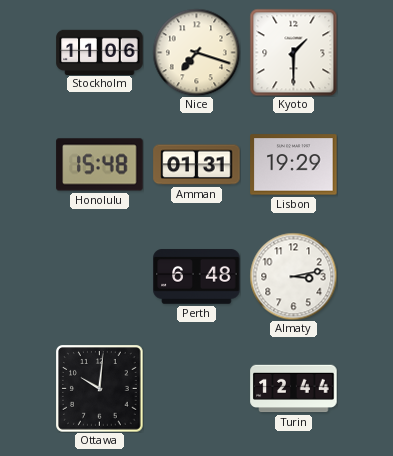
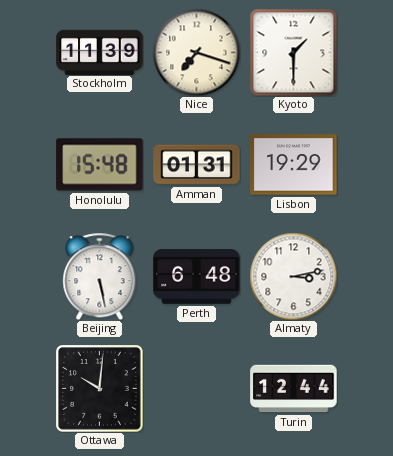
Stockholm: 11:06 -> 11:39 (100, 52)
Beijing: none -> 5:28 (100, 276)
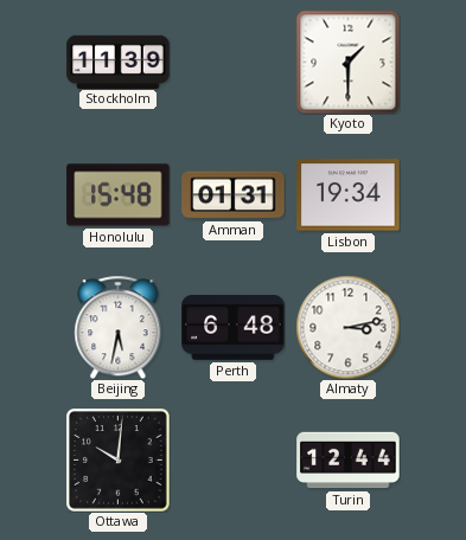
Nice: 7:18 -> none (196, 52)
Lisbon: 19:29 -> 19:34 (349, 195)
Beijing: 5:28 -> 5:32 (119, 327)
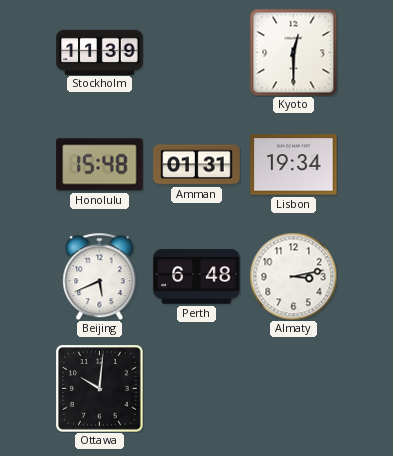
Kyoto: 1:30 -> 12:30 (293, 52)
Beijing: 5:32 -> 5:41 (100, 276)
Turin: 12:44 -> none (349, 461)
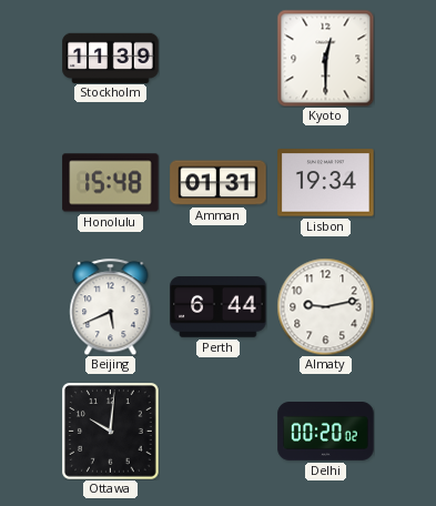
Perth: 6:48 -> 6:44 (219, 307)
Almaty: 3:13 -> 9:13 (325, 306)
Delhi: none -> 00:20 (326, 432)
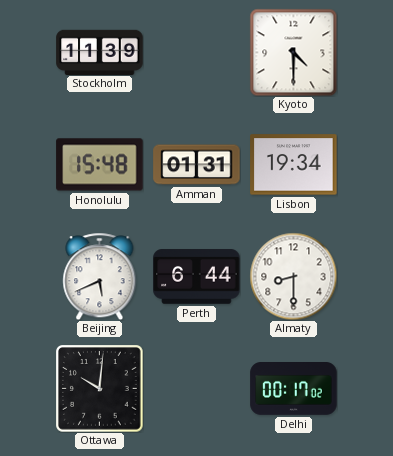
Kyoto: 12:30 -> 4:30 (293, 52)
Almaty: 9:13 -> 8:30 (293, 276)
Delhi: 00:20 -> 00:17 (294, 389)
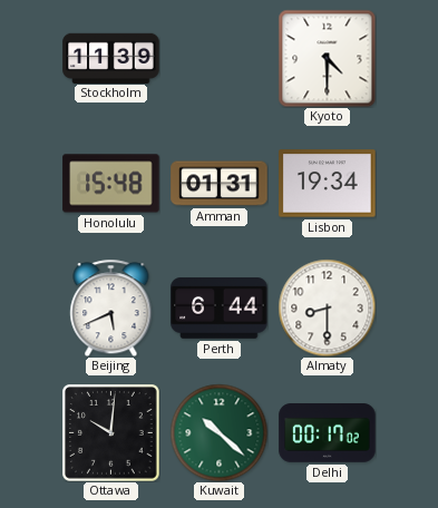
Kuwait: none -> 10:22 (218, 432)
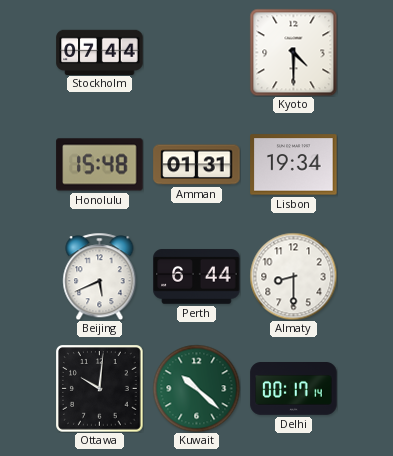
Stockholm: 11:39 -> 07:44 (100, 52)
Delhi: 00:17:02 -> 00:17:14 (294, 389)
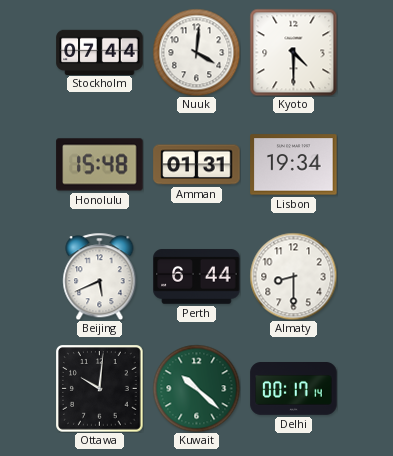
Nuuk: none -> 4:01 (196, 52)
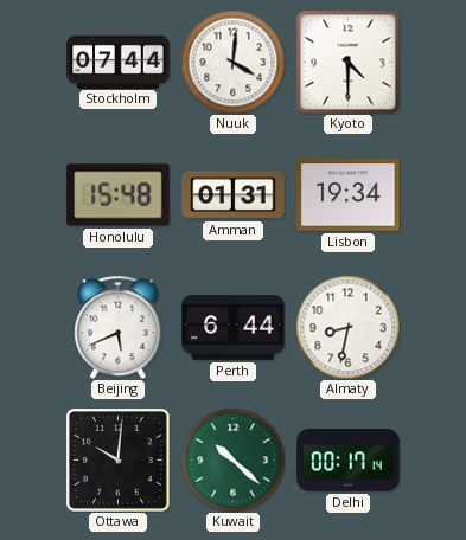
Almaty: 8:30 -> 8:32 (347, 327)
